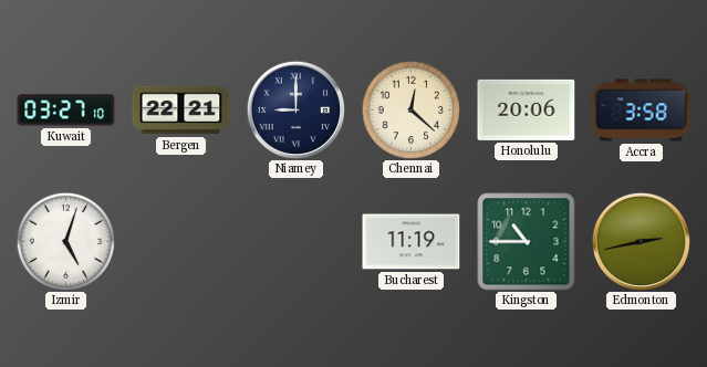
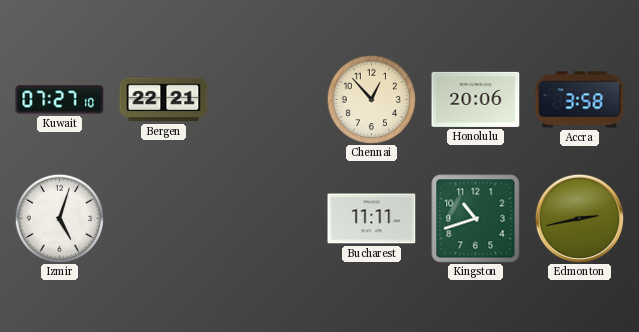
Kuwait: 03:27 -> 07:27 (60, 100)
Niamey: 9:00 -> none (295, 109)
Chennai: 12:22 -> 12:53 (371, 99)
Bucharest: 11:19 -> 11:11 (372, 219)
Kingston: 10:45 -> 10:42 (476, 219)
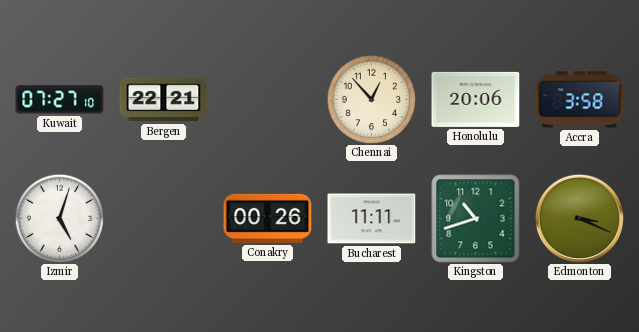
Conakry: none -> 00:26 (268, 218)
Edmonton: 2:43 -> 3:19 (579, 218)
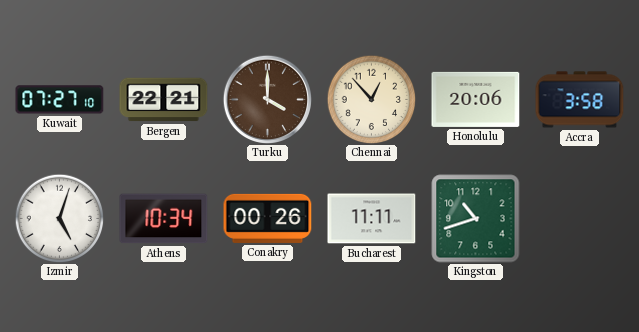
Turku: none -> 4:00 (267, 99)
Athens: none -> 10:34 (164, 219)
Edmonton: 3:19 -> none (579, 218)
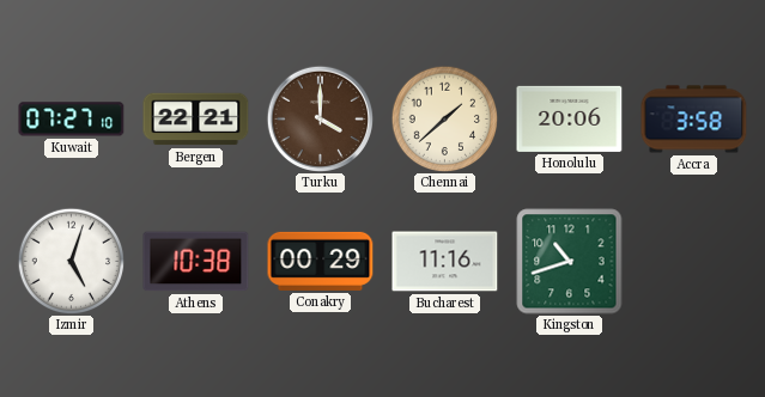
Chennai: 12:53 -> 1:38 (444, 118)
Athens: 10:34 -> 10:38 (196, 262)
Conakry: 00:26 -> 00:29 (321, 261)
Bucharest: 11:11 -> 11:16 (445, 262)
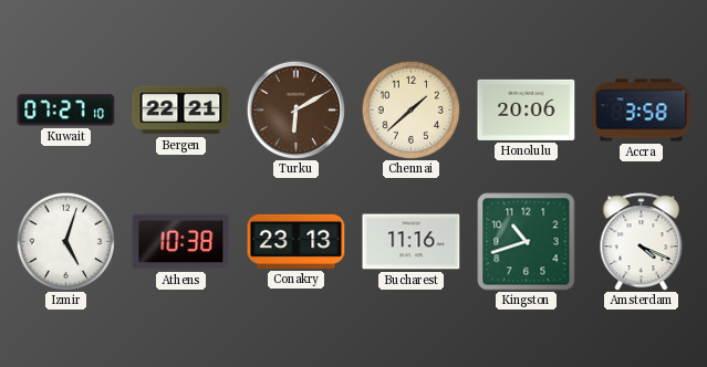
Turku: 4:00 -> 6:10 (295, 109)
Conakry: 00:29 -> 23:13 (297, 241)
Amsterdam: none -> 4:19 (642, 242)
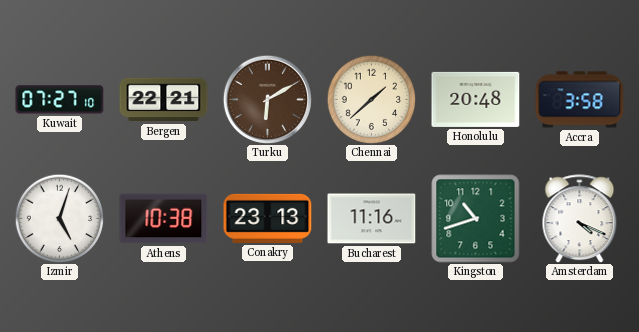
Honolulu: 20:06 -> 20:48 (476, 99)
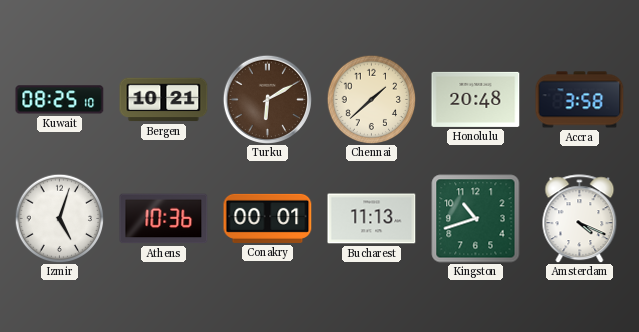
Kuwait: 07:27 -> 08:25 (60, 100)
Bergen: 22:21 -> 10:21 (164, 100)
Athens: 10:38 -> 10:36 (164, 219)
Conakry: 23:13 -> 00:01 (268, 218)
Bucharest: 11:16 -> 11:13 (372, 219)
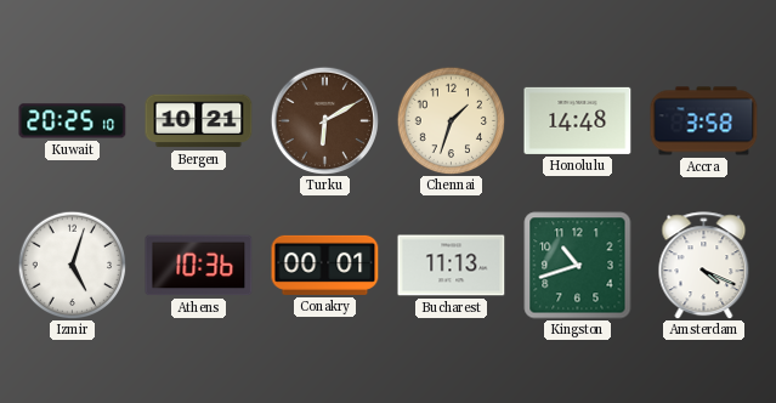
Kuwait: 08:25 -> 20:25 (73, 121)
Chennai: 1:38 -> 1:33 (451, 120)
Honolulu: 20:48 -> 14:48 (578, 120)
